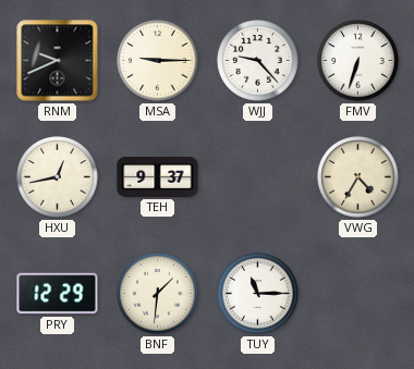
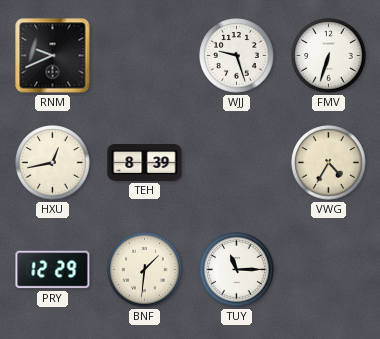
MSA: 9:15 -> none (158, 61)
WJJ: 9:23 -> 9:27 (237, 56)
TEH: 9:37 -> 8:39 (145, 163)
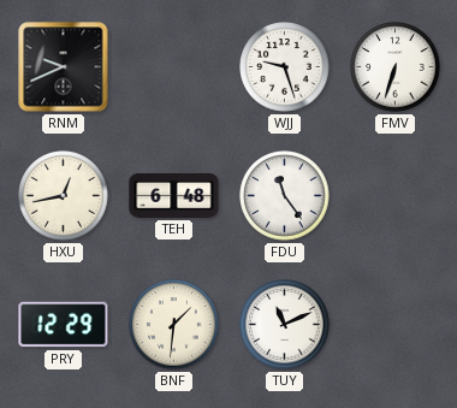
TEH: 8:39 -> 6:48 (174, 196)
FDU: none -> 11:24 (285, 196)
VWG: 4:35 -> none (329, 163)
TUY: 11:15 -> 11:11 (285, 325)
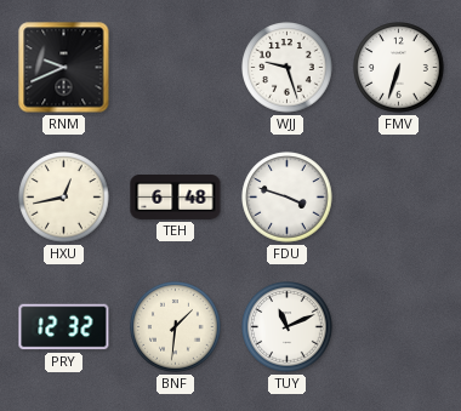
FDU: 11:24 -> 3:48 (288, 198)
PRY: 12:29 -> 12:32 (64, 327)
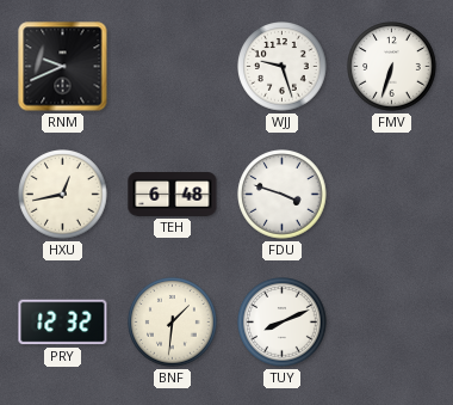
TUY: 11:11 -> 8:11 (283, 323)
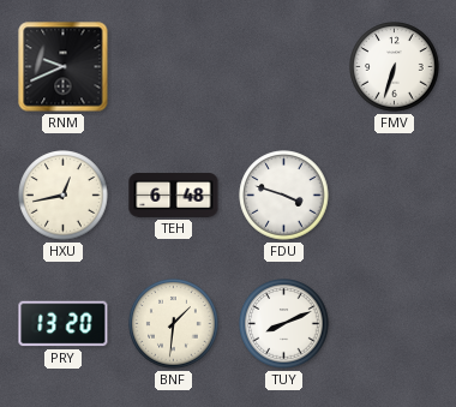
WJJ: 9:27 -> none (283, 67)
PRY: 12:32 -> 13:20 (64, 324)
